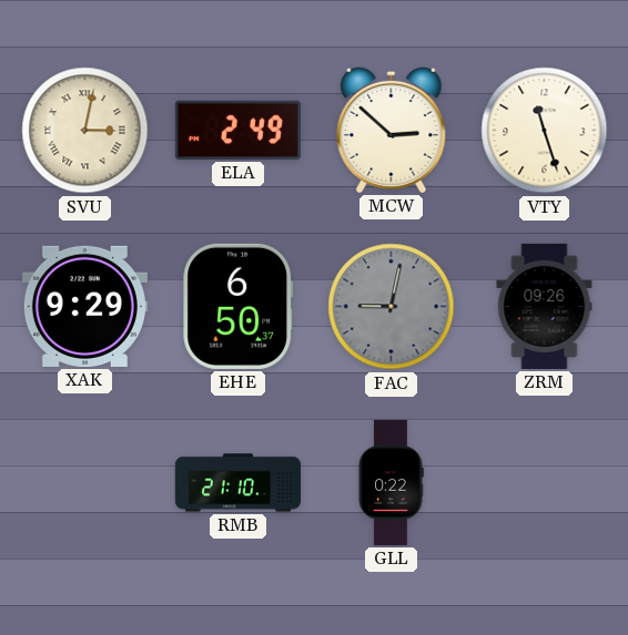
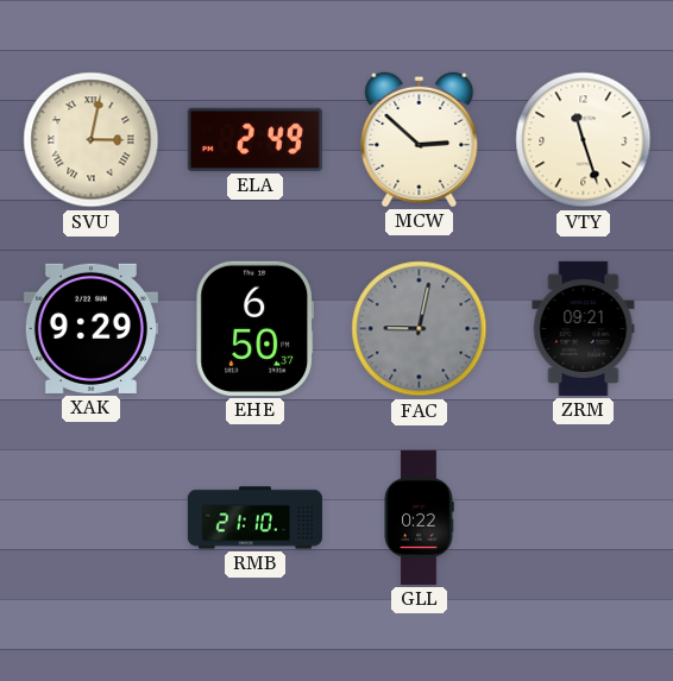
ZRM: 09:26 -> 09:21 (584, 328)
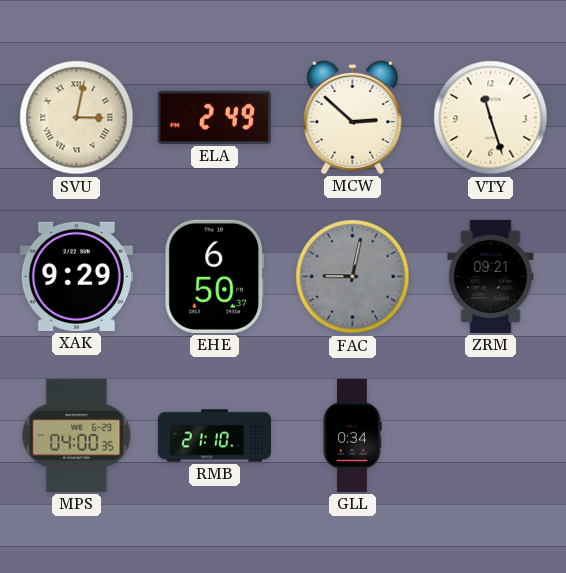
MPS: none -> 04:00 (77, 435)
GLL: 0:22 -> 0:34 (352, 435)
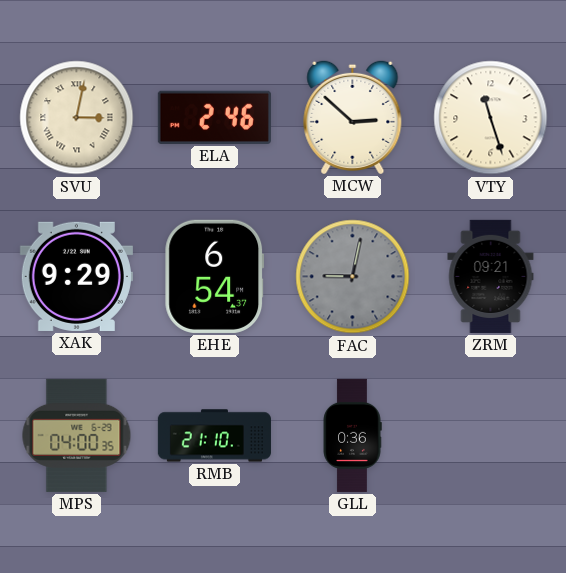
ELA: 2:49 -> 2:46 (214, 117)
EHE: 6:50 -> 6:54 (215, 276)
GLL: 0:34 -> 0:36 (352, 435)
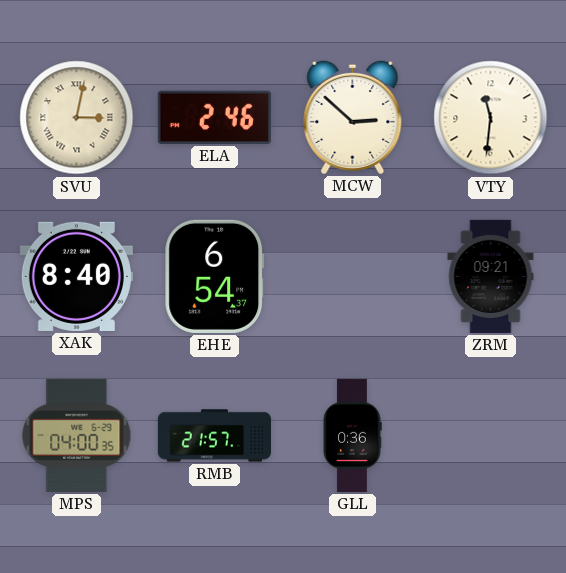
VTY: 11:27 -> 11:31 (491, 118)
XAK: 9:29 -> 8:40 (76, 276)
FAC: 9:02 -> none (353, 277)
RMB: 21:10 -> 21:57 (214, 436)
